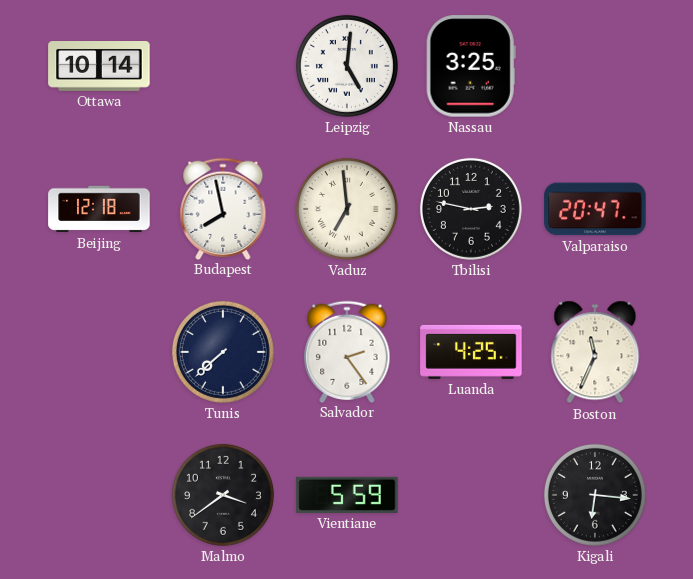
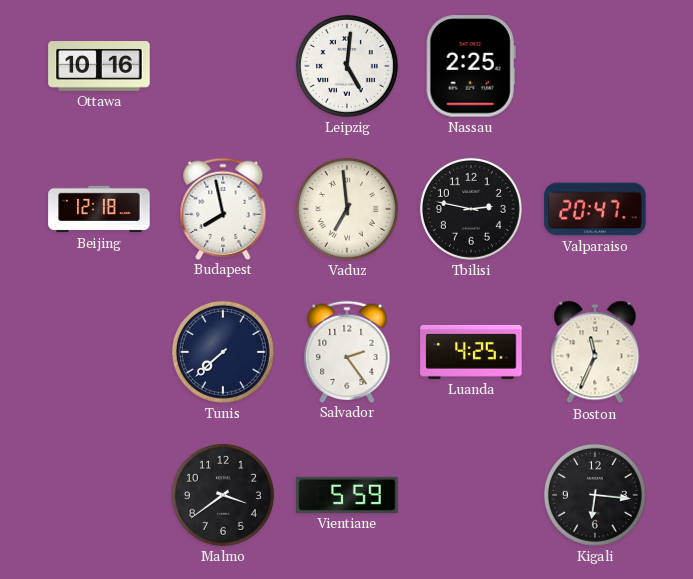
Ottawa: 10:14 -> 10:16 (99, 67)
Nassau: 3:25 -> 2:25 (471, 66)
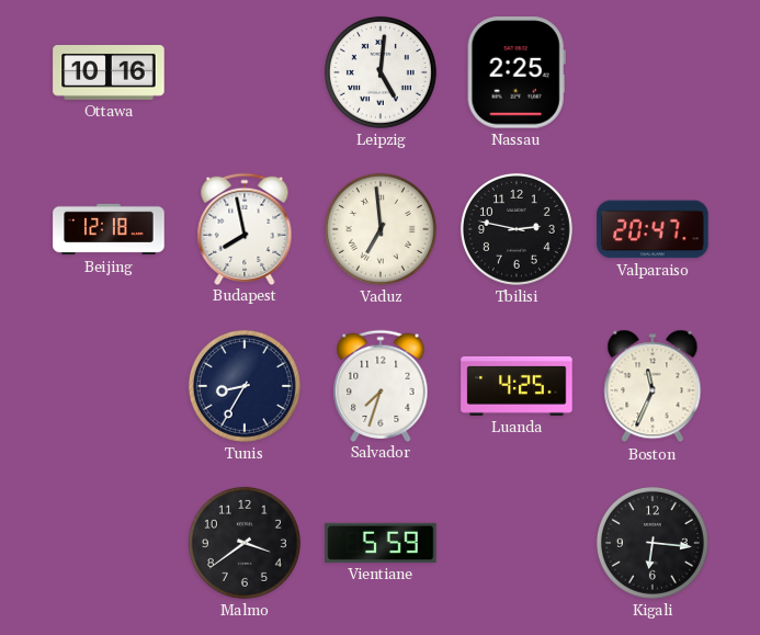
Tunis: 7:38 -> 8:35 (245, 386)
Salvador: 2:24 -> 7:33 (381, 385)
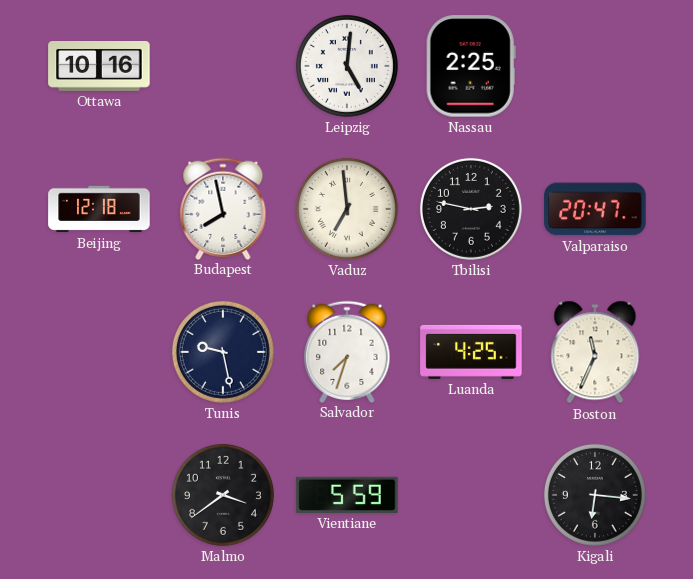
Tunis: 8:35 -> 9:28 (223, 352)
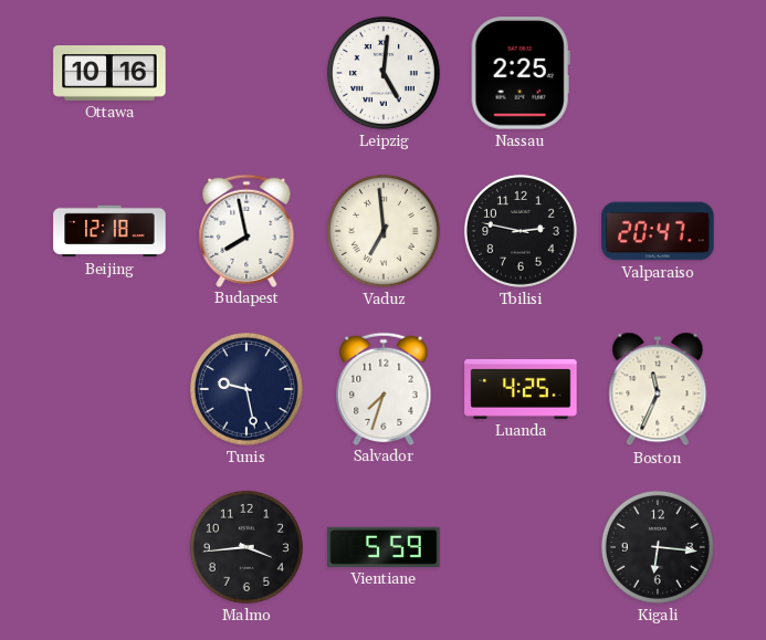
Malmo: 3:39 -> 3:44 (246, 547)
